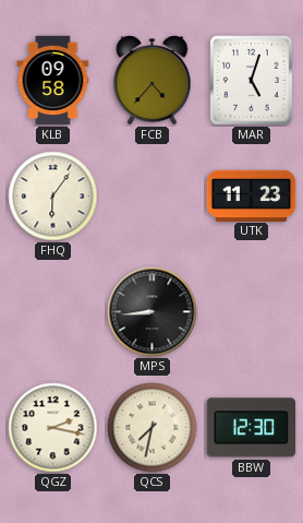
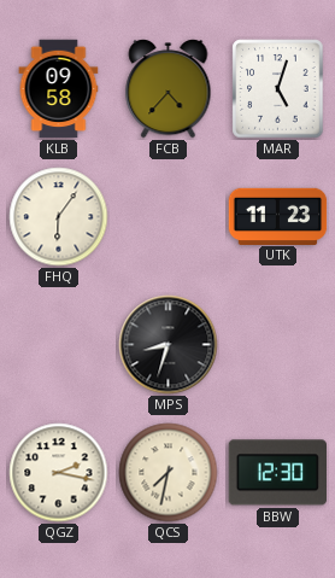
MPS: 8:44 -> 8:33 (169, 345)
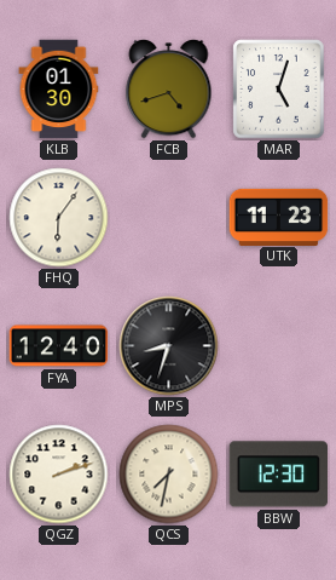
KLB: 09:58 -> 01:30 (59, 90)
FCB: 4:37 -> 4:42 (169, 90)
FYA: none -> 12:40 (59, 346)
QGZ: 2:17 -> 2:12 (59, 475)
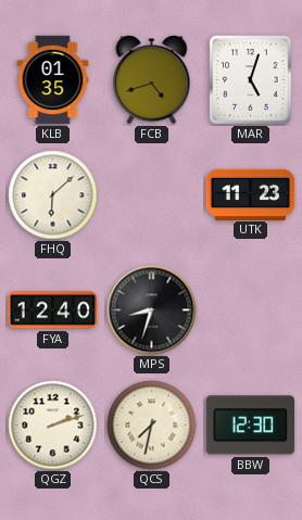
KLB: 01:30 -> 01:35 (53, 80)
FHQ: 6:06 -> 6:08 (53, 195)
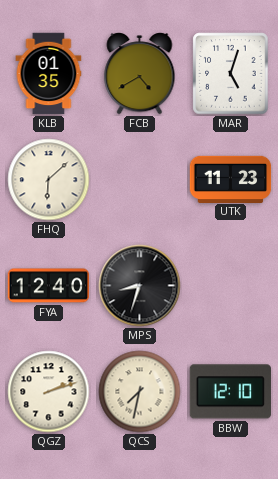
FCB: 4:42 -> 4:40 (140, 74)
BBW: 12:30 -> 12:10 (230, 392)
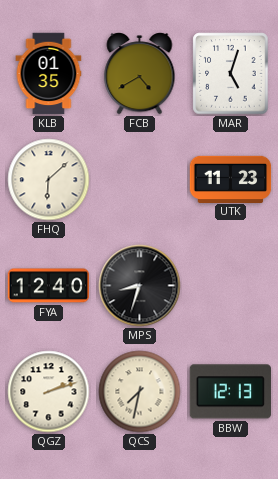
BBW: 12:10 -> 12:13 (230, 392)
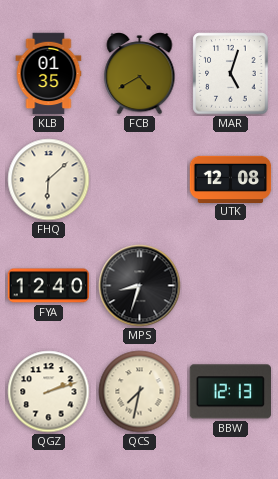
UTK: 11:23 -> 12:08 (231, 179)
